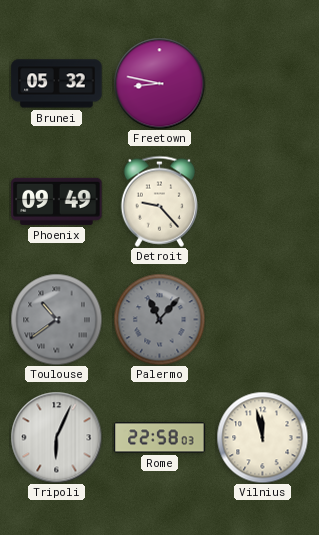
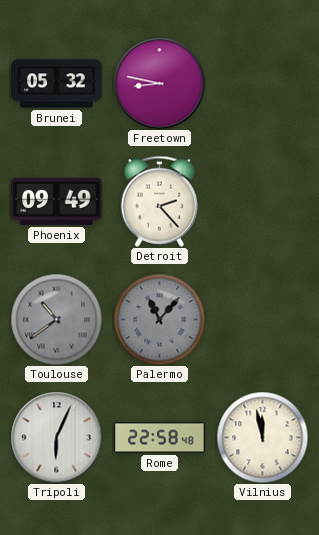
Detroit: 9:23 -> 2:23 (159, 201)
Rome: 22:58:03 -> 22:58:48 (160, 438)
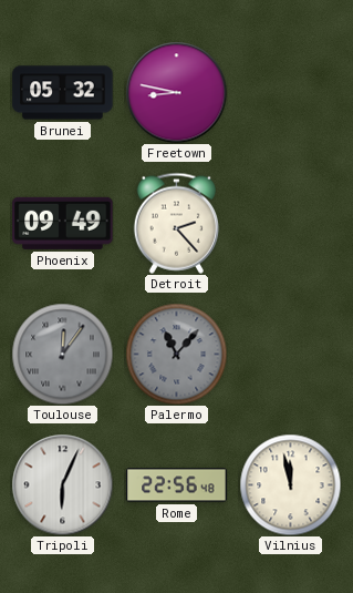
Toulouse: 10:39 -> 12:06 (62, 354)
Rome: 22:58 -> 22:56 (177, 485)
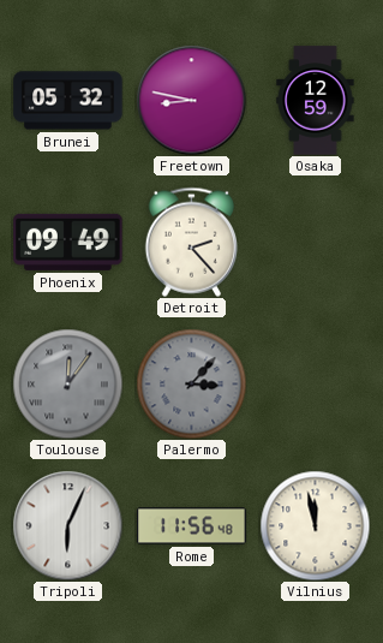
Osaka: none -> 12:59 (316, 101)
Palermo: 11:07 -> 3:07 (191, 383)
Rome: 22:56 -> 11:56 (192, 526)
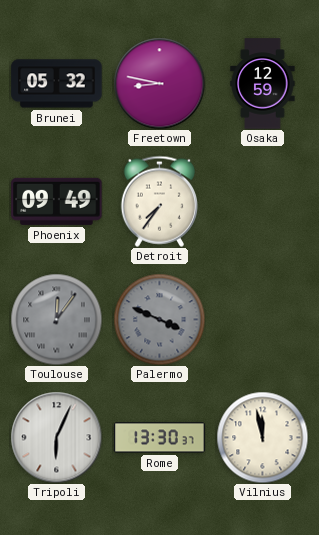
Detroit: 2:23 -> 7:36 (159, 201)
Palermo: 3:07 -> 3:49 (159, 319)
Rome: 11:56 -> 13:30 (160, 438)
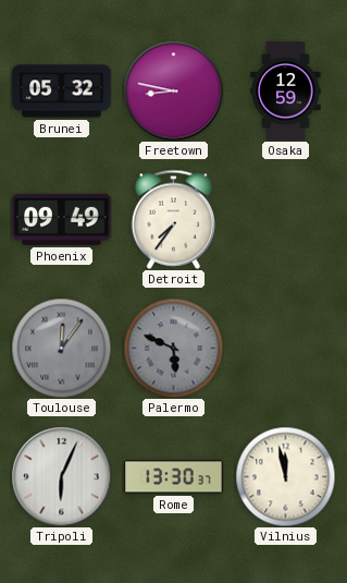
Palermo: 3:49 -> 5:49 (173, 348)
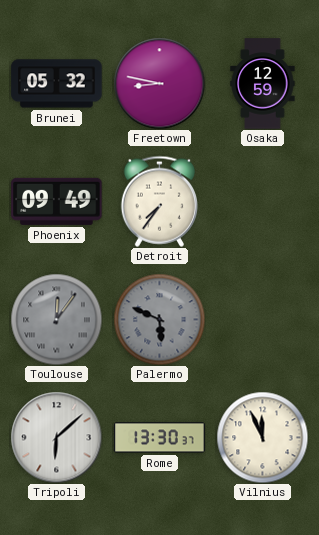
Tripoli: 6:04 -> 6:08 (56, 437)
Vilnius: 11:58 -> 11:56 (262, 437)
